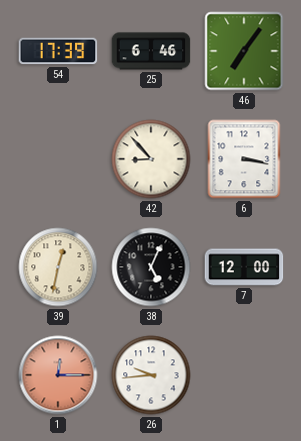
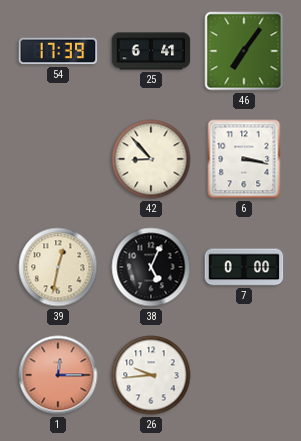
25: 6:46 -> 6:41 (151, 51)
7: 12:00 -> 0:00 (244, 267)
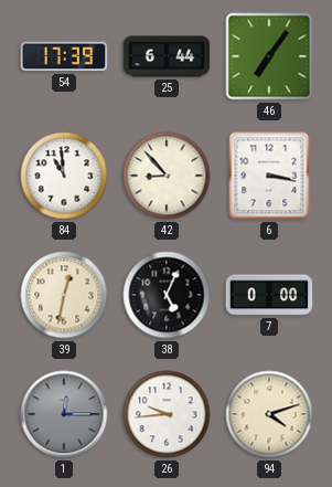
25: 6:41 -> 6:44 (167, 56)
84: none -> 10:59 (64, 176)
1 dial: salmon -> grey (64, 414)
94: none -> 4:12 (269, 414)
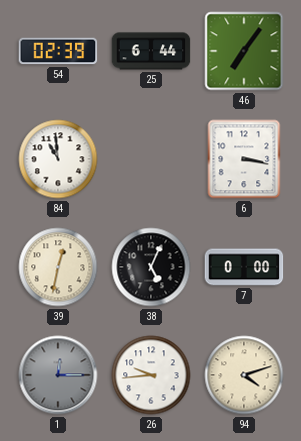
54: 17:39 -> 02:39 (58, 51)
42: 8:53 -> none (167, 176)
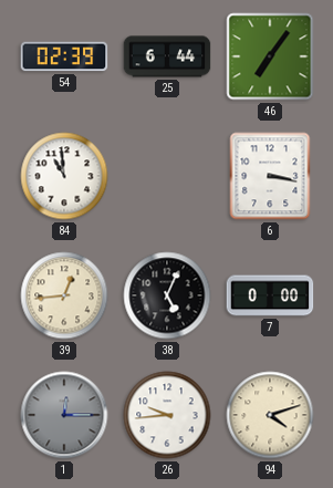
39: 12:32 -> 12:44 (64, 295)
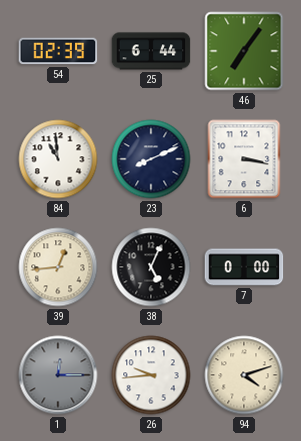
23: none -> 8:11 (151, 159)
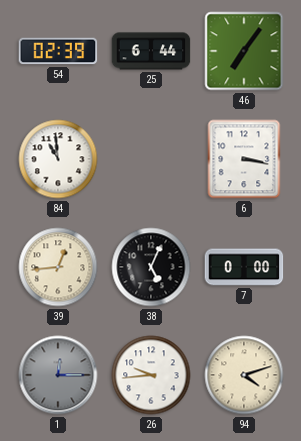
23: 8:11 -> none (151, 159)
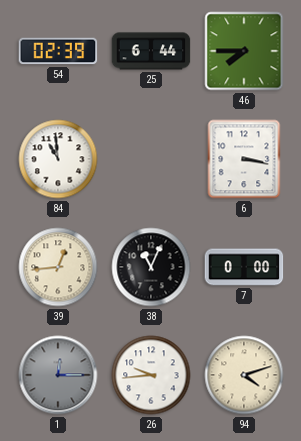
46: 7:06 -> 7:45 (244, 51)
38: 5:04 -> 11:04 (151, 267)
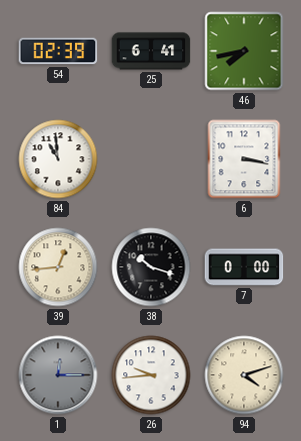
25: 6:44 -> 6:41 (151, 51)
46: 7:45 -> 7:43 (244, 51)
38: 11:04 -> 10:18 (151, 267)
